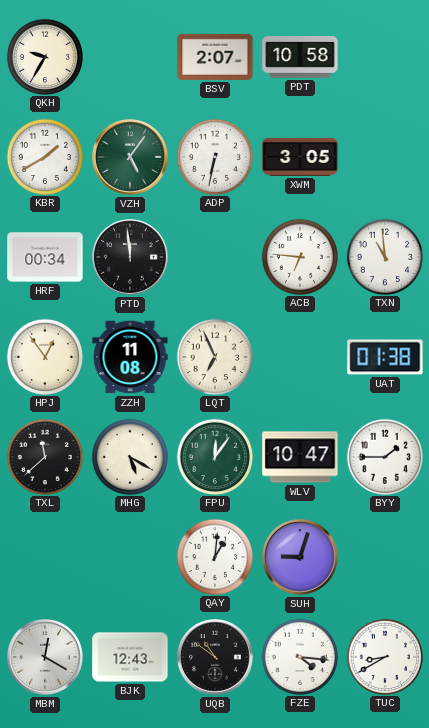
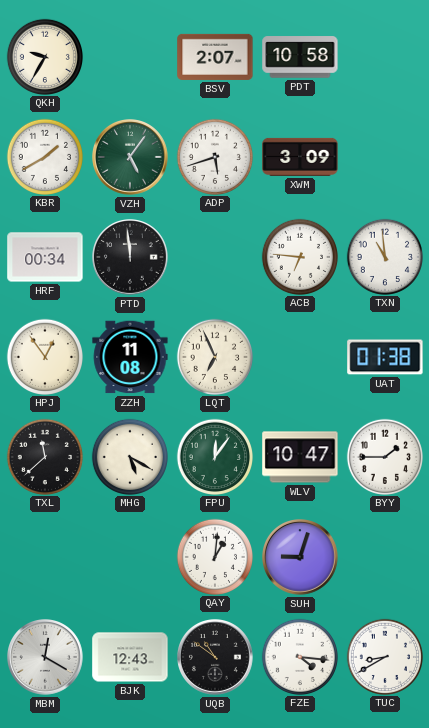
ADP: 6:32 -> 5:42 (214, 156)
XWM: 3:05 -> 3:09 (300, 157)
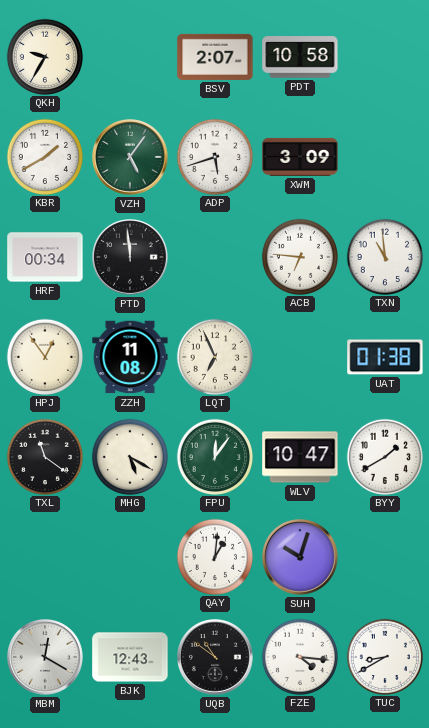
TXL: 11:38 -> 11:21 (44, 456)
BYY: 1:45 -> 1:40 (384, 456)
SUH: 9:03 -> 10:03 (301, 558)
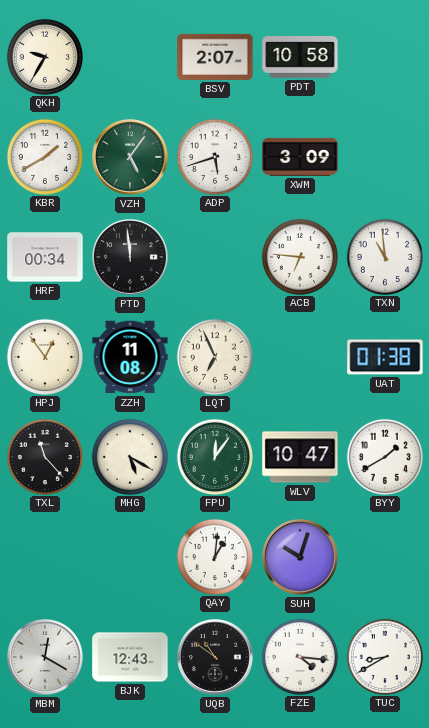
TXL: 11:21 -> 11:23 (44, 456)
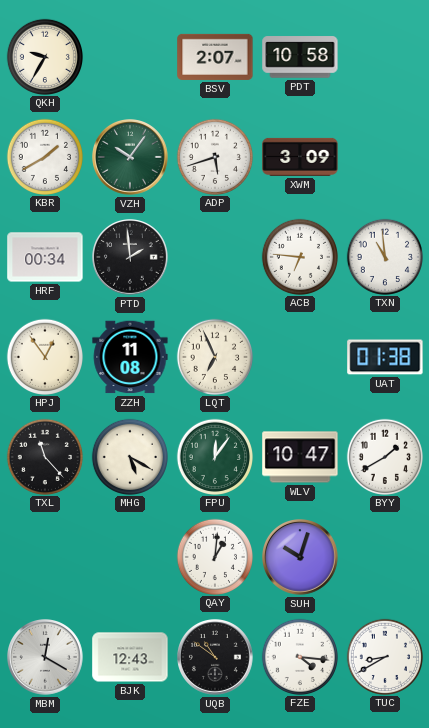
VZH: 5:06 -> 10:06 (131, 158)
PTD: 11:59 -> 1:59 (131, 258)
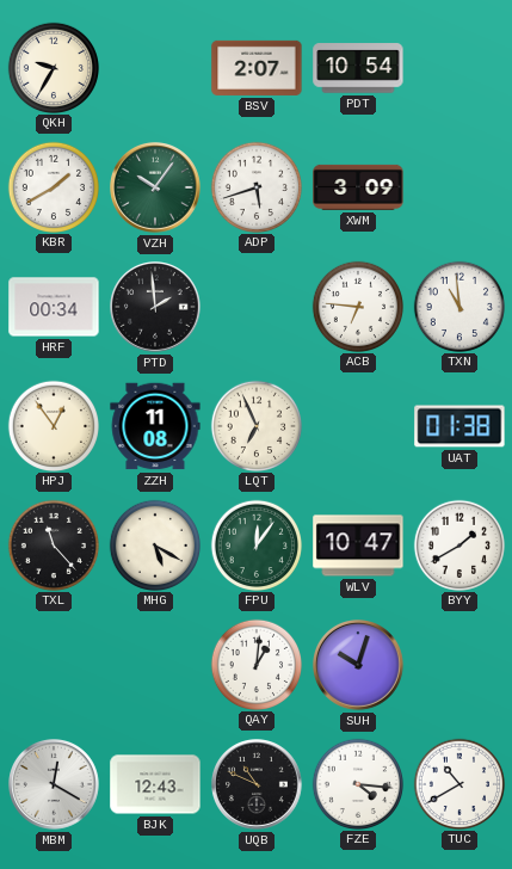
PDT: 10:58 -> 10:54 (358, 68)
UQB: 10:51 -> 10:49 (258, 785)
TUC: 8:40 -> 10:40 (458, 783)
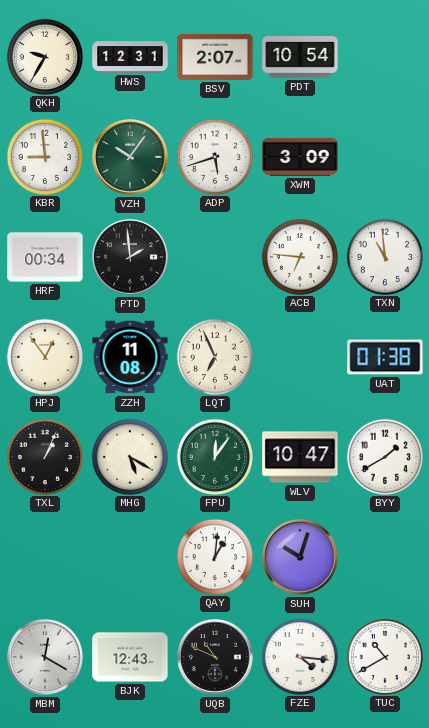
HWS: none -> 12:31 (130, 58)
KBR: 1:40 -> 8:59 (44, 156)
TXL: 11:23 -> 1:04 (44, 456)
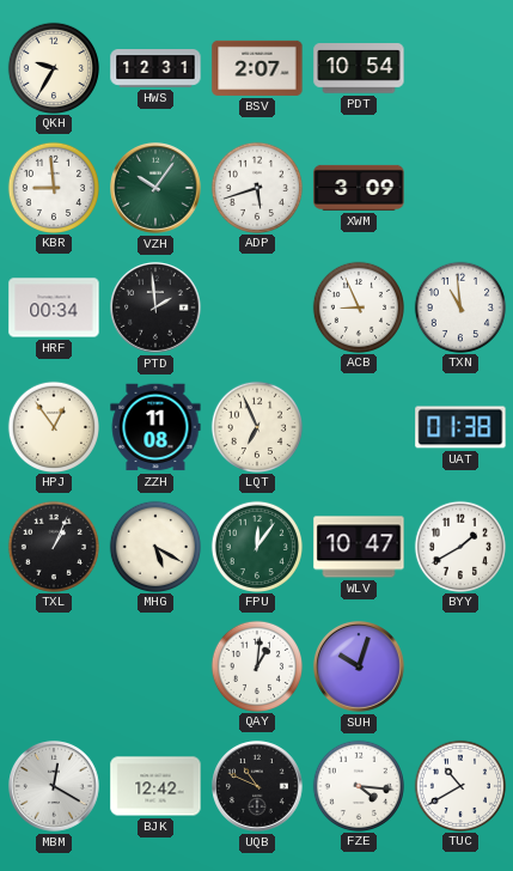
ACB: 6:46 -> 8:56 (358, 306)
BJK: 12:43 -> 12:42 (155, 786)
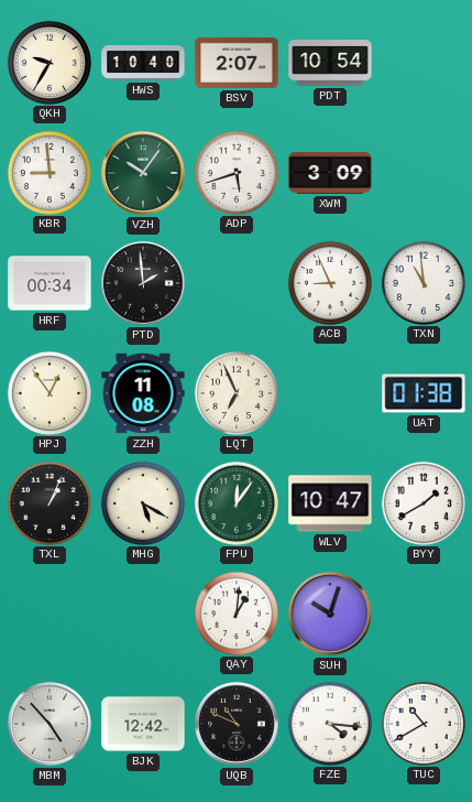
HWS: 12:31 -> 10:40 (143, 64)
MBM: 12:20 -> 4:53 (51, 725)
